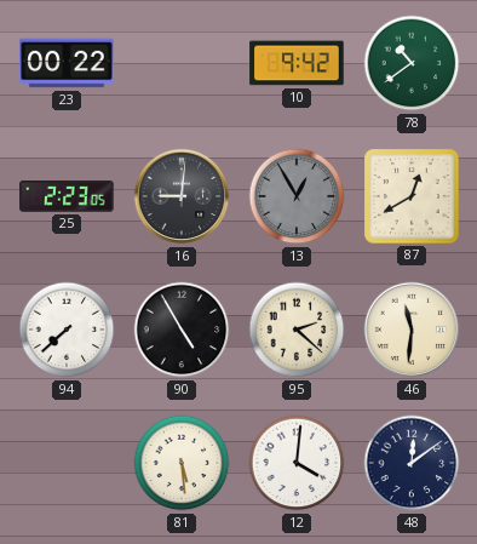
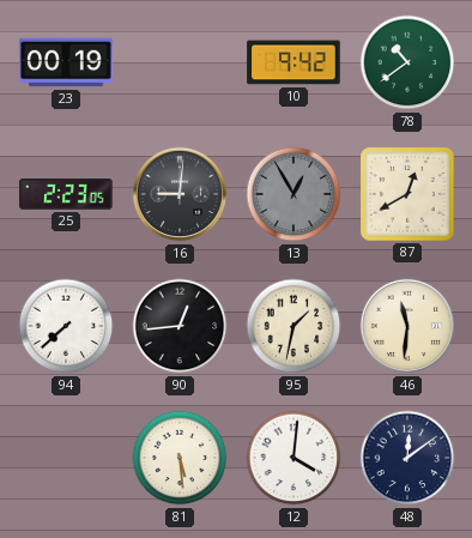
23: 00:22 -> 00:19 (66, 62)
90: 4:55 -> 12:44 (180, 326)
95: 2:22 -> 1:32 (294, 326)
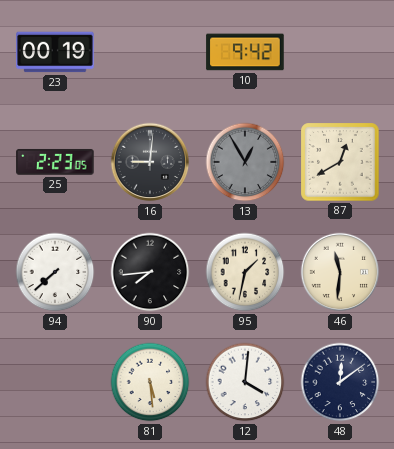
78: 10:39 -> none (407, 62)
90: 12:44 -> 7:44 (150, 272)
